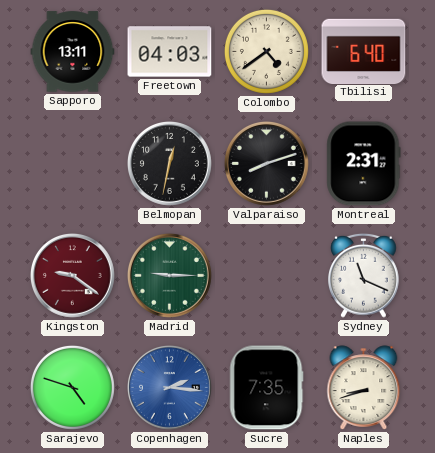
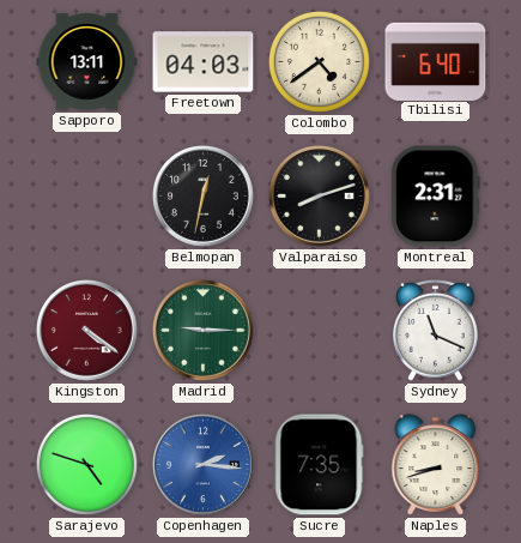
Kingston: 9:21 -> 4:21 (87, 331)
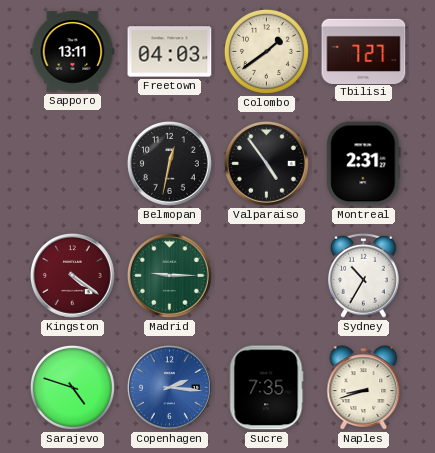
Colombo: 4:39 -> 1:39 (266, 51)
Tbilisi: 6:40 -> 7:27 (364, 51)
Valparaiso: 8:12 -> 4:54 (267, 164)
Sydney: 11:19 -> 10:35 (364, 275)
